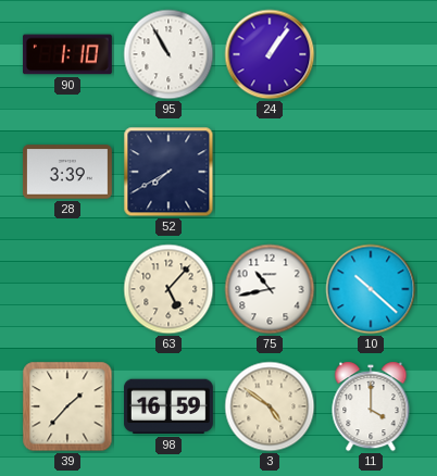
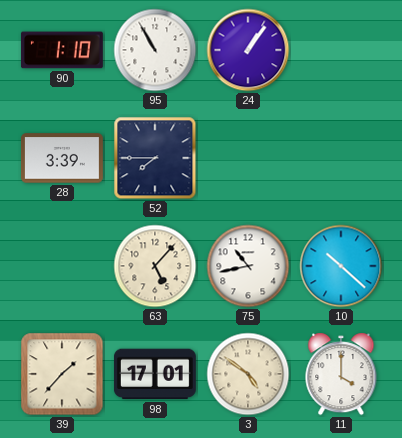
52: 7:40 -> 7:45 (155, 158)
98: 16:59 -> 17:01 (155, 374)
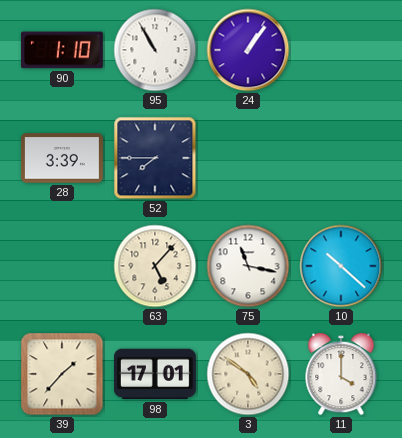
75: 10:43 -> 11:17 (248, 266)
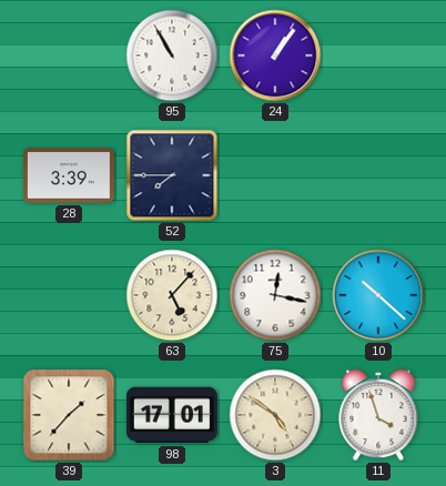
90: 1:10 -> none (62, 50)
75: 11:17 -> 12:17 (275, 295)
11: 4:00 -> 3:57 (378, 415)
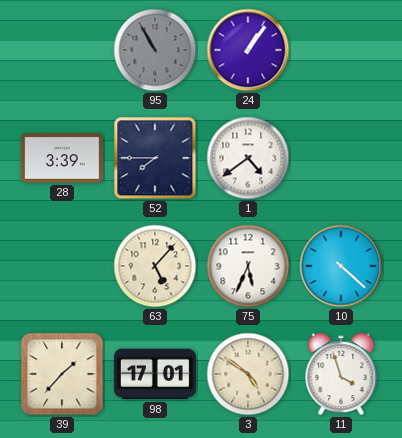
95 dial: white -> grey (155, 50)
1: none -> 4:39 (248, 158)
75: 12:17 -> 5:34 (248, 266)
10: 10:22 -> 4:22 (341, 266)
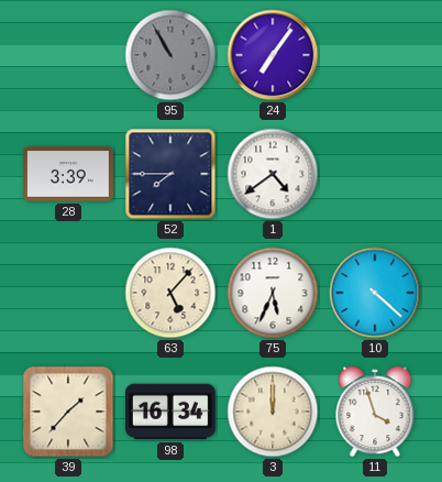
24: 1:06 -> 7:06 (273, 55)
98: 17:01 -> 16:34 (170, 412)
3: 4:51 -> 12:00 (273, 412)
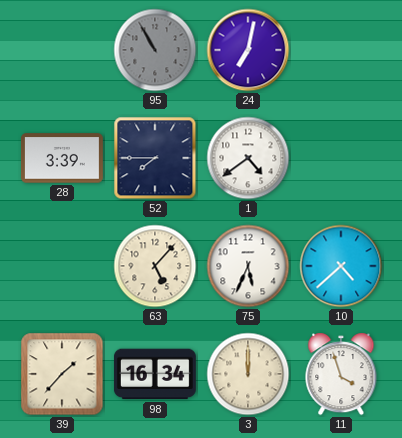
24: 7:06 -> 7:02 (248, 50)
10: 4:22 -> 4:38 (341, 266)
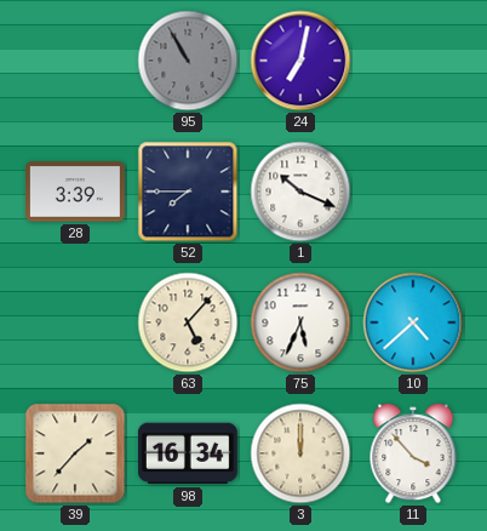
1: 4:39 -> 10:19 (300, 192)
11: 3:57 -> 3:53 (413, 453)
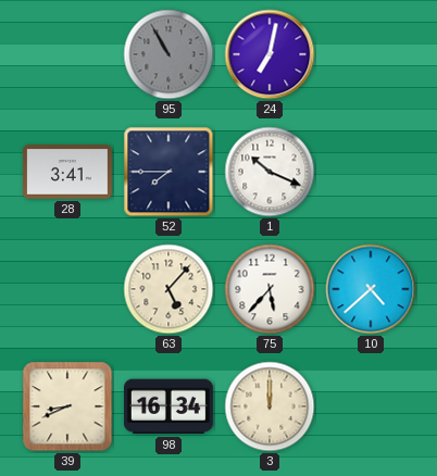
28: 3:39 -> 3:41 (67, 172)
75: 5:34 -> 5:37 (270, 289)
39: 1:37 -> 8:41 (67, 406)
11: 3:53 -> none (413, 453)
